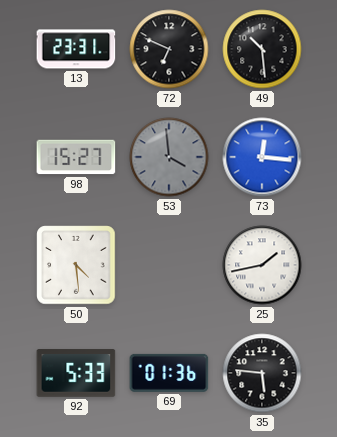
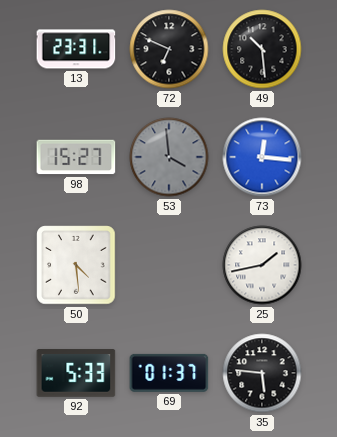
69: 01:36 -> 01:37 (169, 373)
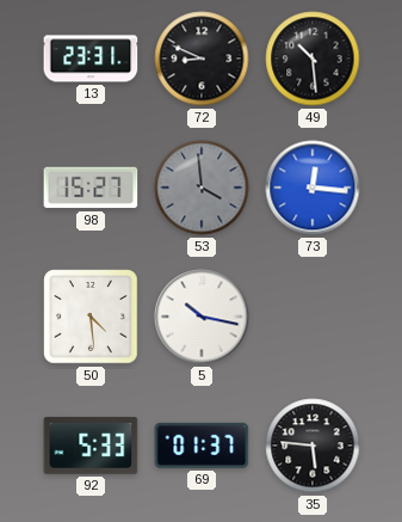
72: 6:49 -> 8:49 (202, 59)
5: none -> 10:17 (202, 317)
25: 1:43 -> none (262, 265)
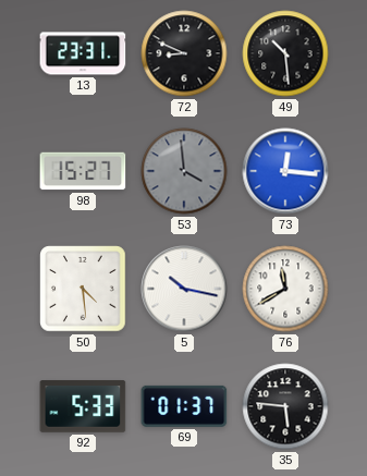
76: none -> 11:40 (285, 289)
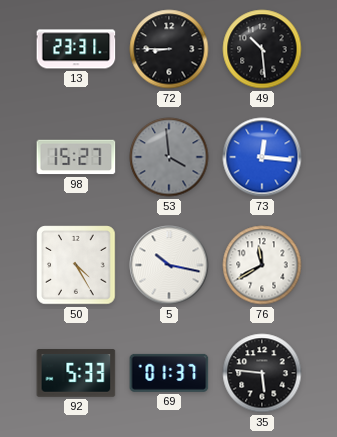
72: 8:49 -> 8:45 (169, 49)
50: 4:29 -> 4:25 (76, 265)
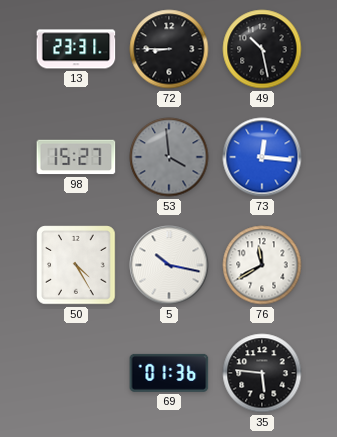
49: 10:29 -> 10:28 (262, 49)
92: 5:33 -> none (76, 373)
69: 01:37 -> 01:36 (169, 373)
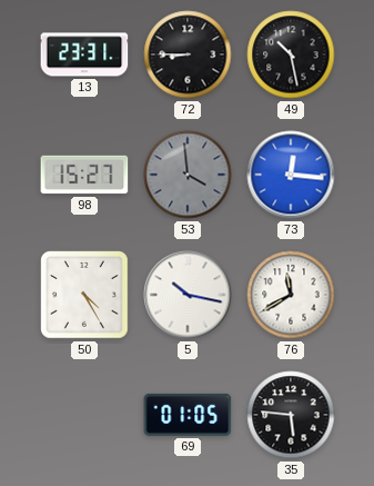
69: 01:36 -> 01:05 (188, 415)
